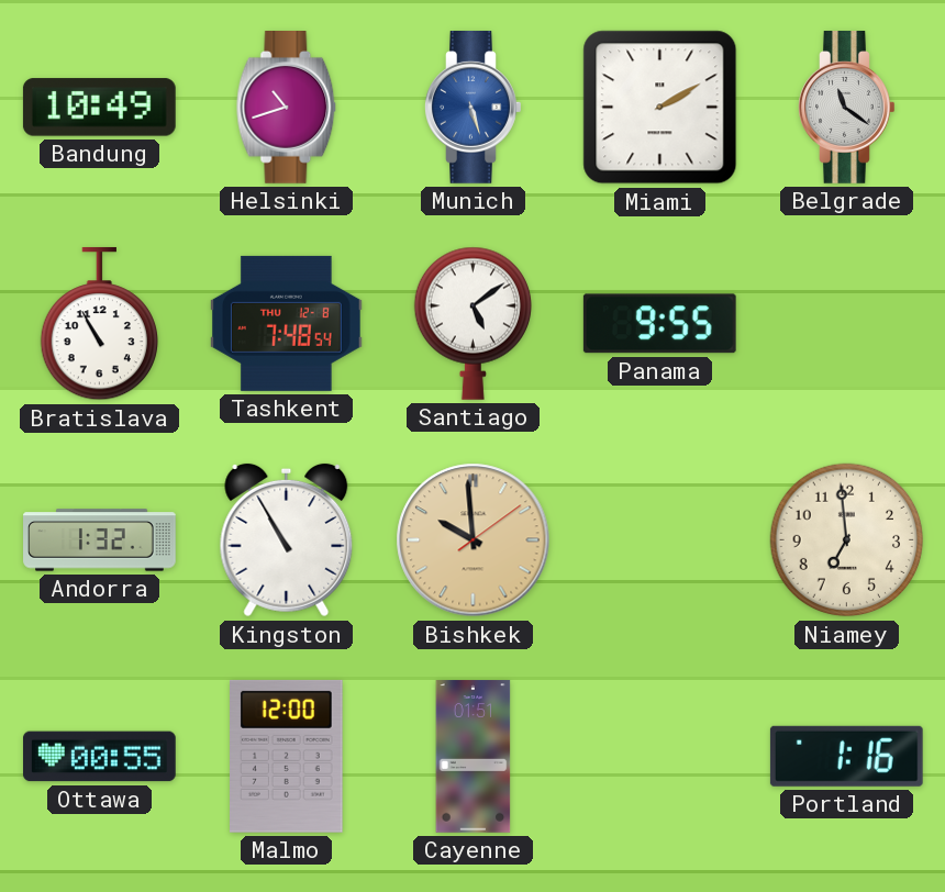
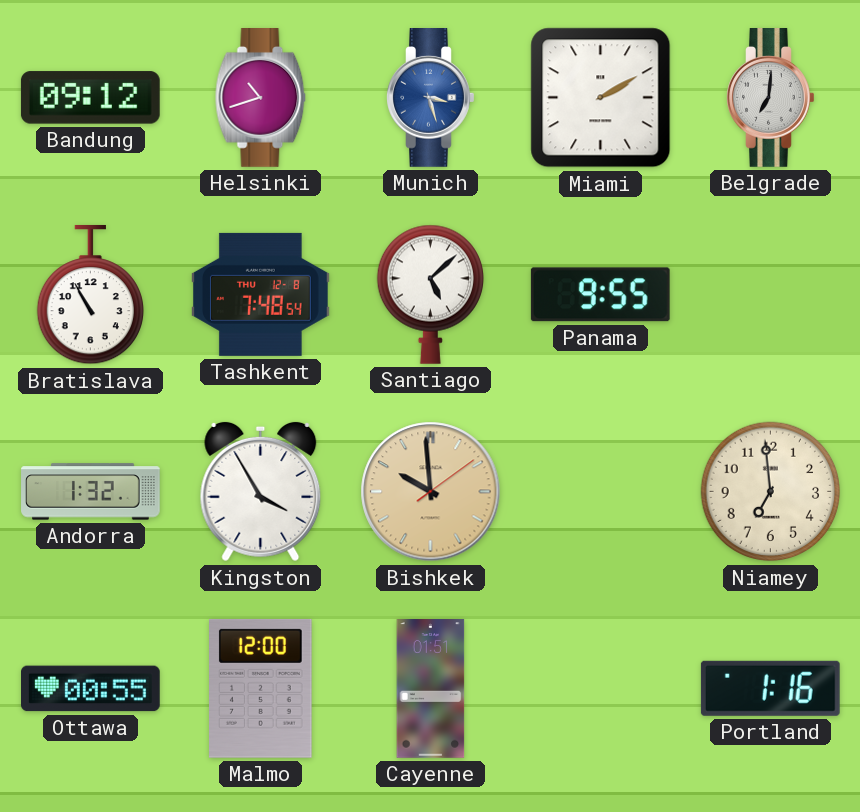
Bandung: 10:49 -> 09:12 (90, 98)
Munich: 5:27 -> 3:27 (431, 98)
Belgrade: 11:21 -> 7:01 (771, 98)
Santiago: 5:09 -> 5:08 (430, 294)
Kingston: 10:55 -> 3:55 (261, 492)
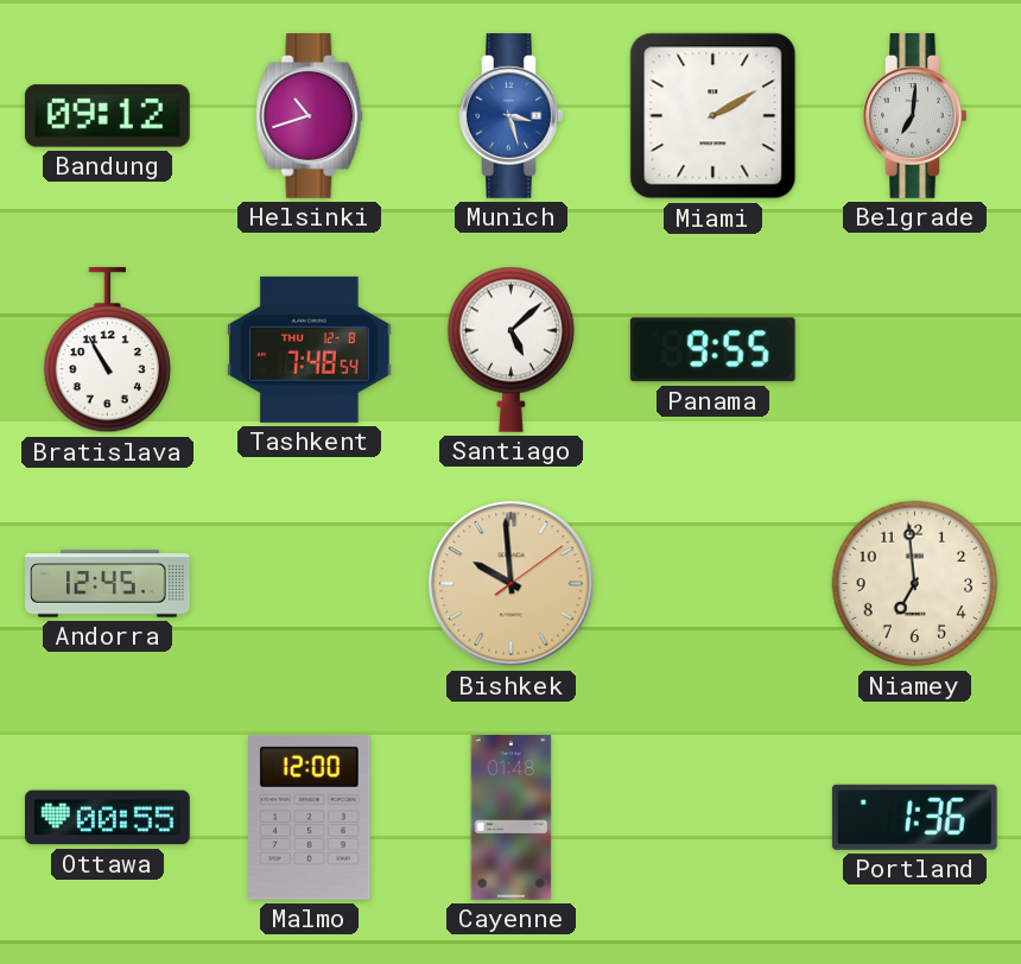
Andorra: 1:32 -> 12:45 (108, 584)
Kingston: 3:55 -> none (261, 492)
Cayenne: 01:51 -> 01:48 (512, 818)
Portland: 1:16 -> 1:36 (914, 817)
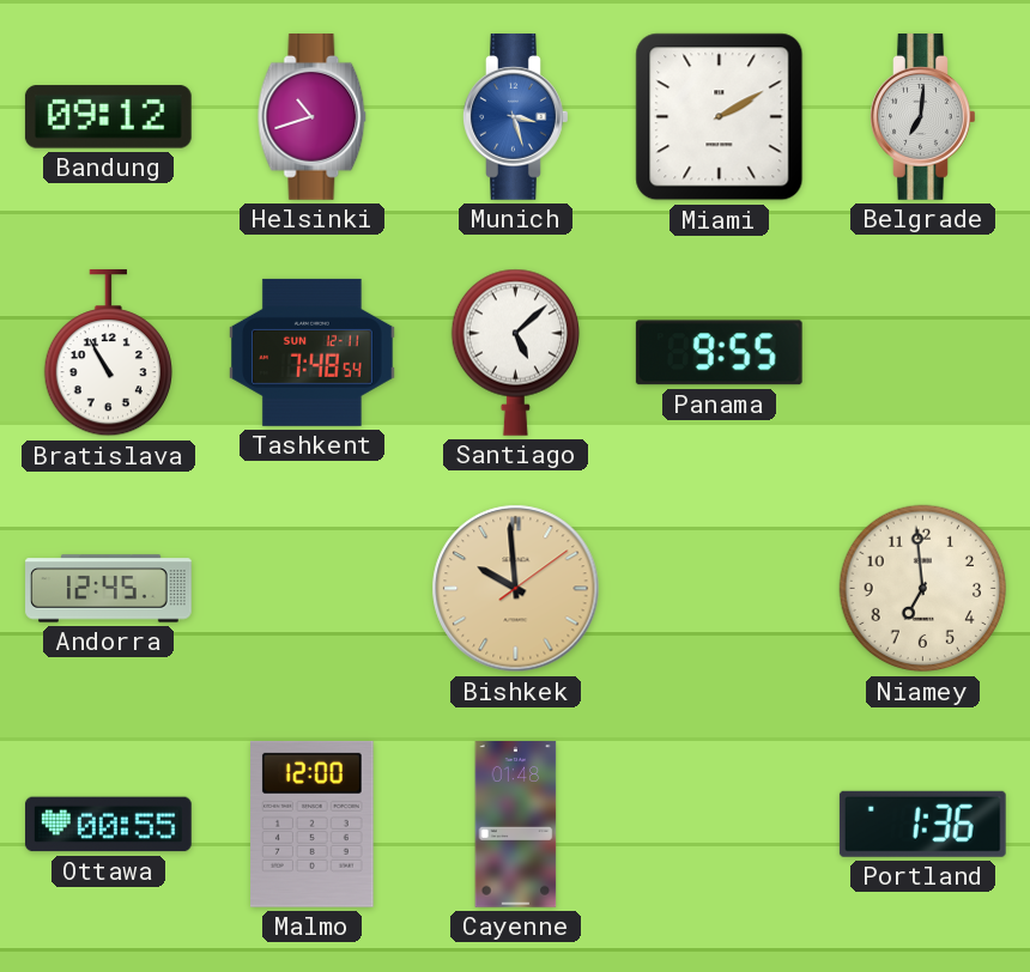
Tashkent date: THU 12-8 -> SUN 12-11 (313, 352)
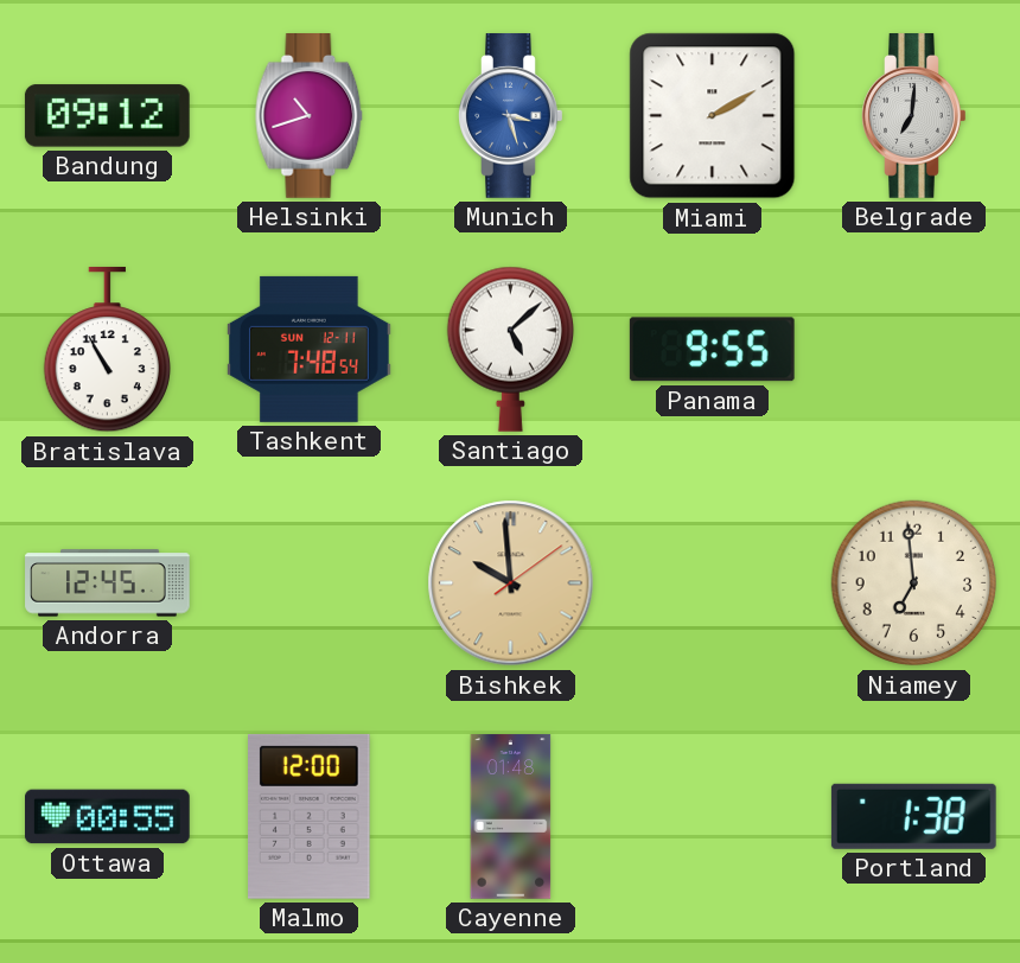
Portland: 1:36 -> 1:38 (913, 816)
